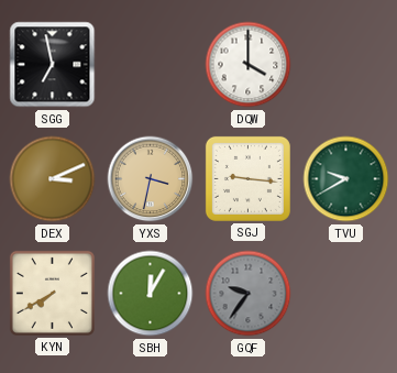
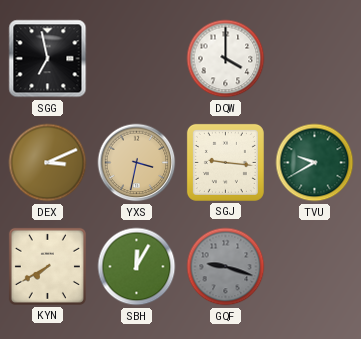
GQF: 9:36 -> 9:18 (226, 267)
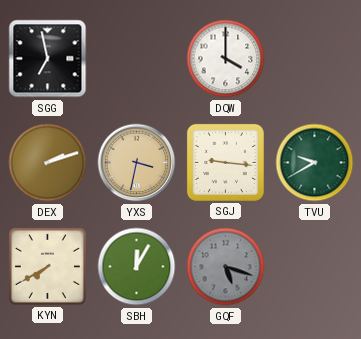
DEX: 3:11 -> 2:12 (48, 163)
GQF: 9:18 -> 5:18 (226, 267)
